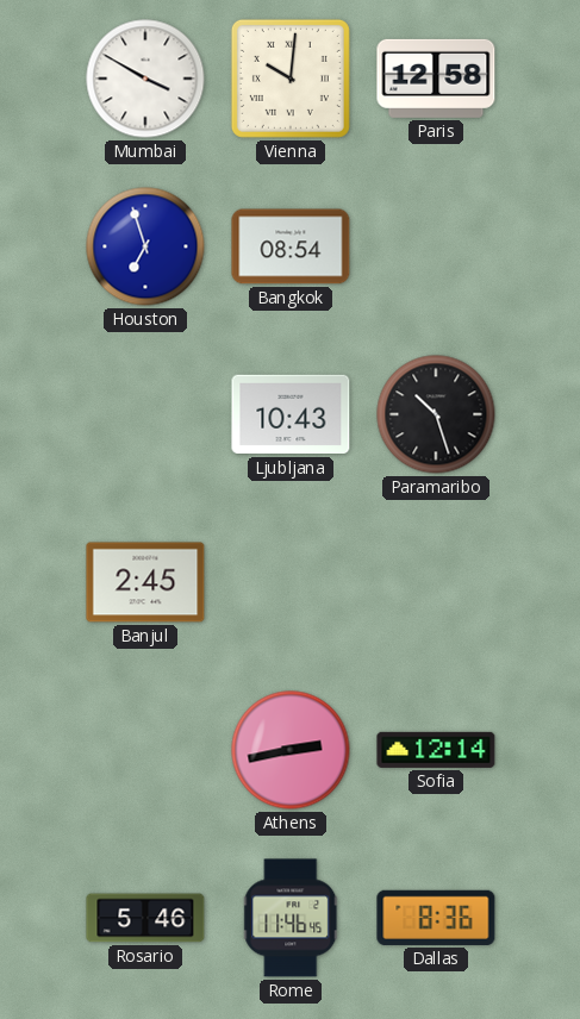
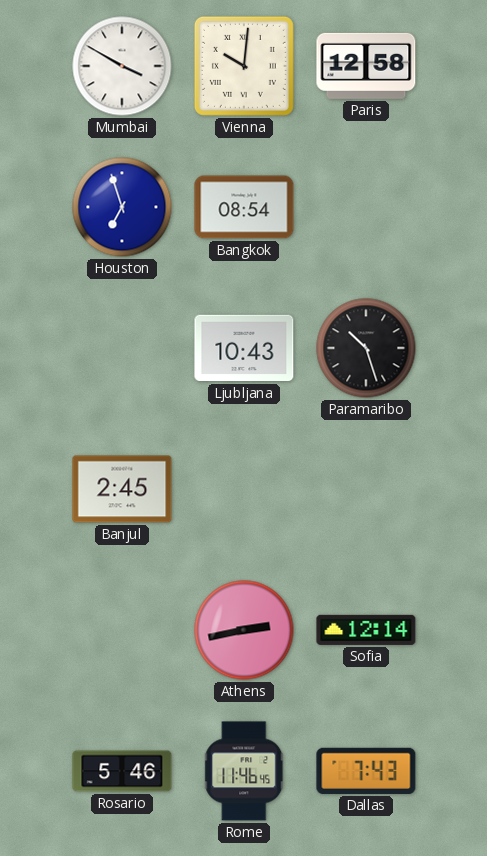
Dallas: 8:36 -> 7:43 (366, 771)
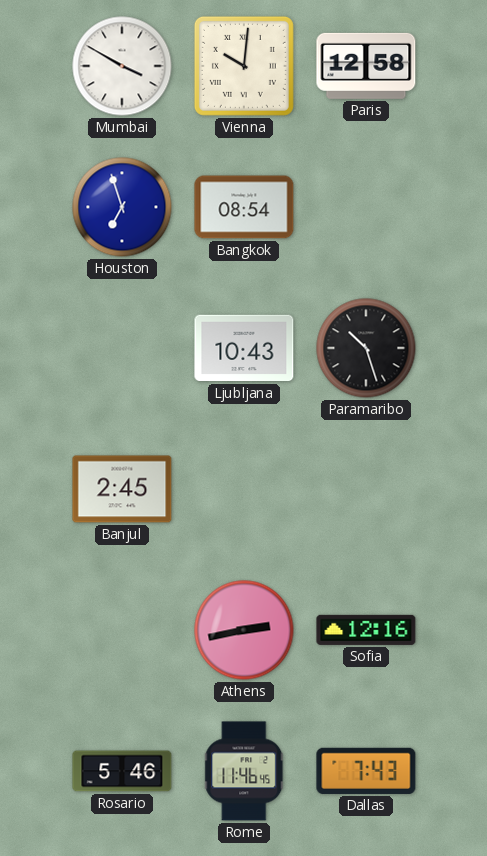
Sofia: 12:14 -> 12:16 (366, 630)
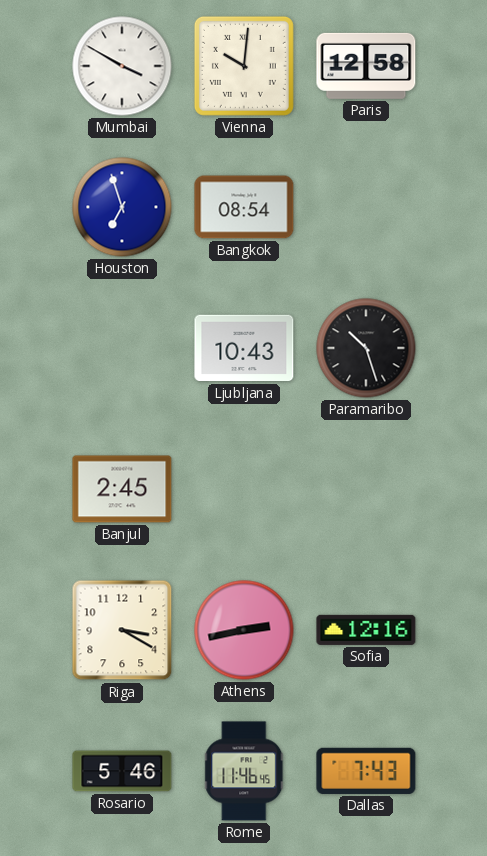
Riga: none -> 3:20 (122, 630)
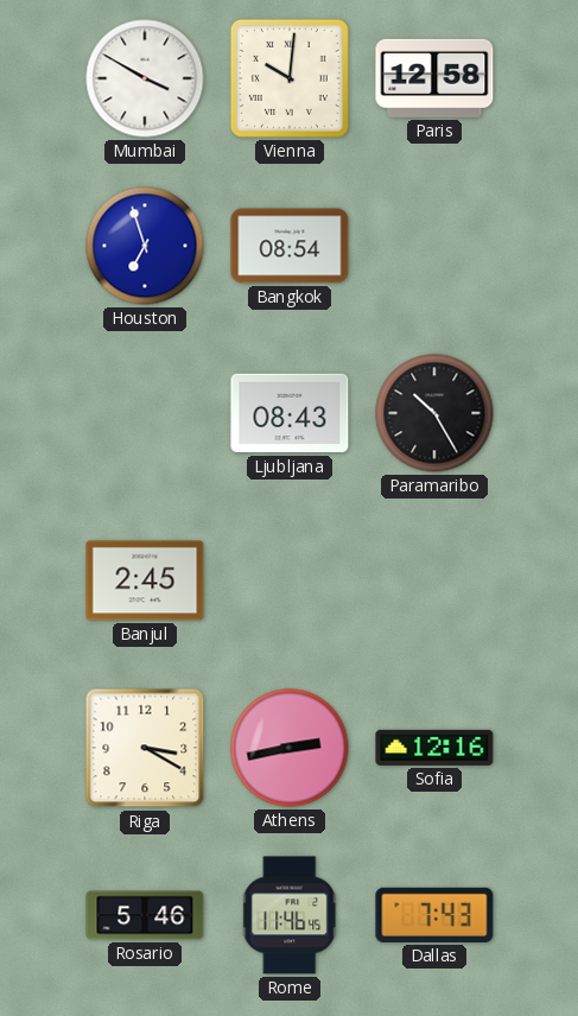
Ljubljana: 10:43 -> 08:43 (290, 413)
Paramaribo: 10:27 -> 10:25 (434, 413)
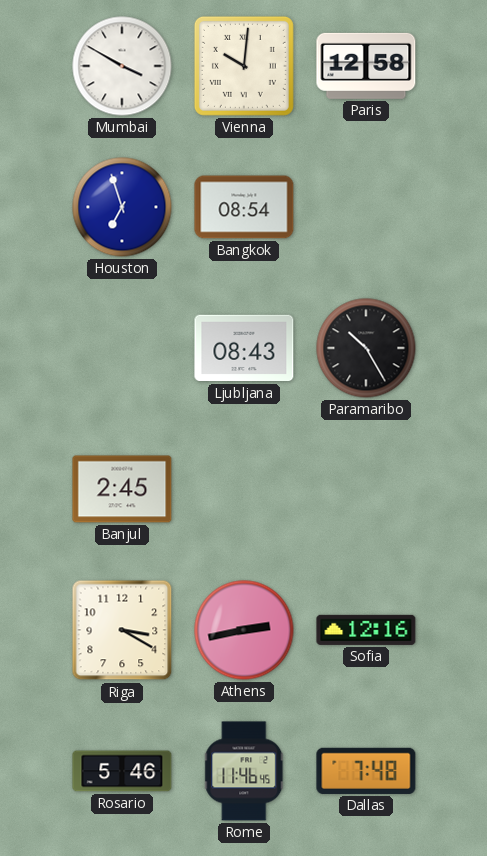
Dallas: 7:43 -> 7:48 (366, 771)
